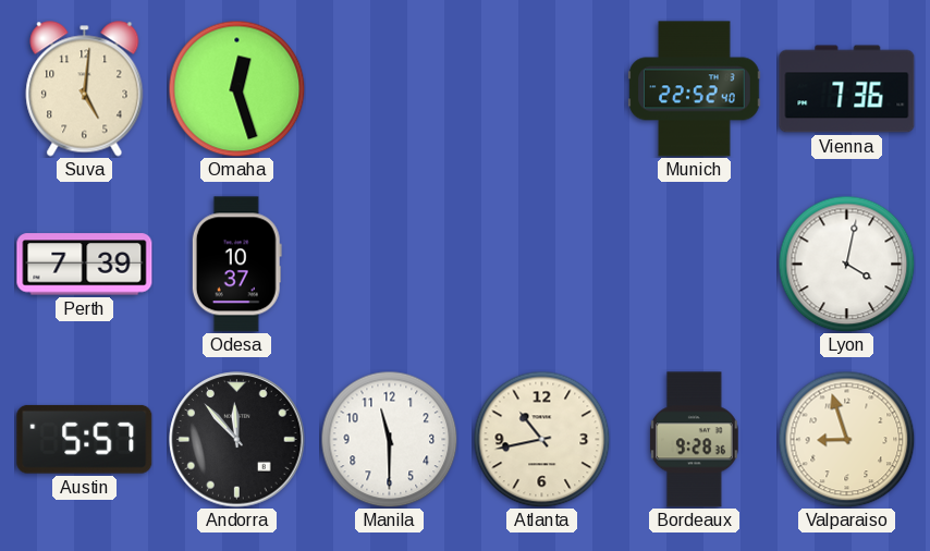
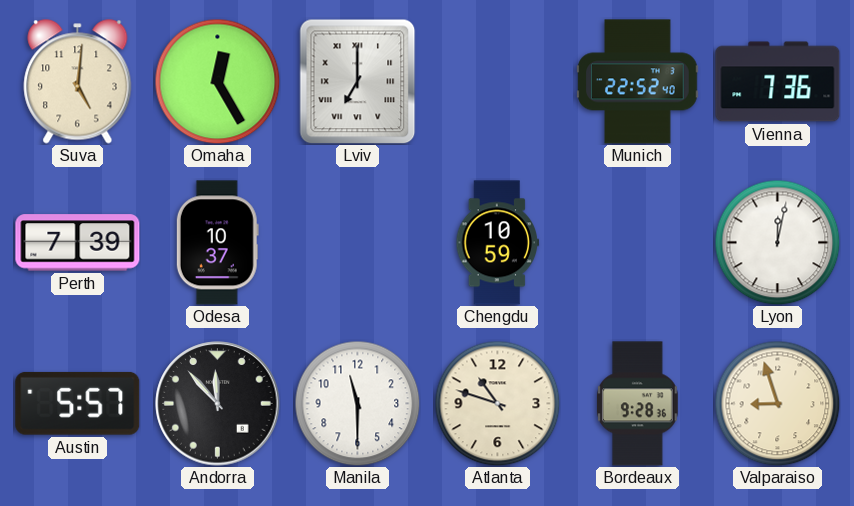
Omaha: 12:27 -> 12:25 (217, 81)
Lviv: none -> 7:00 (358, 81)
Chengdu: none -> 10:59 (498, 243)
Lyon: 4:02 -> 12:02 (777, 242)
Atlanta: 10:43 -> 10:48 (497, 403)
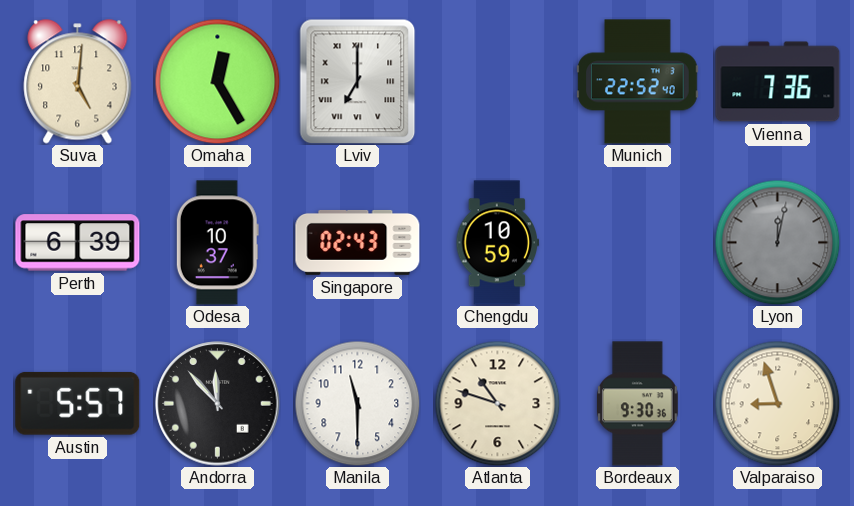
Perth: 7:39 -> 6:39 (78, 243)
Singapore: none -> 02:43 (358, 242)
Lyon dial: white -> grey (777, 242)
Bordeaux: 9:28 -> 9:30 (638, 404)
